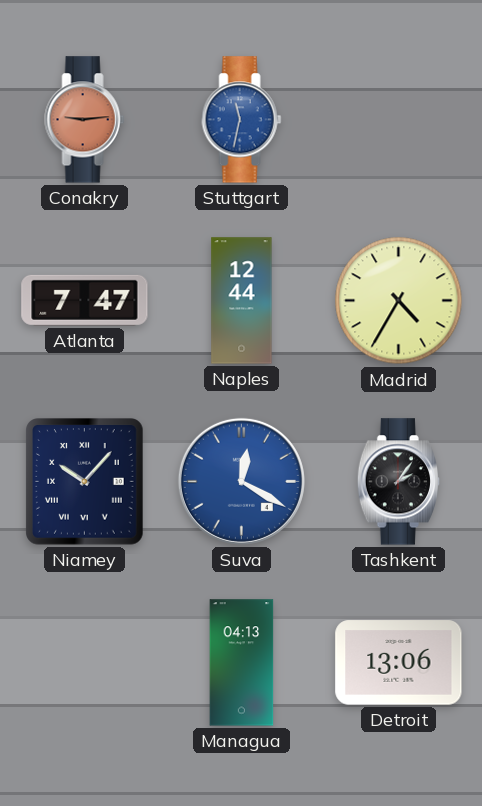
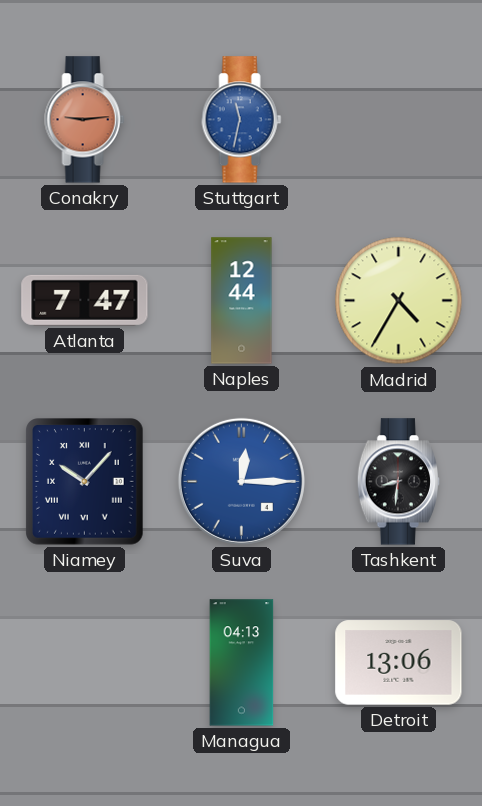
Suva: 12:20 -> 12:15 (241, 481)
Tashkent: 2:06 -> 8:31 (398, 482)
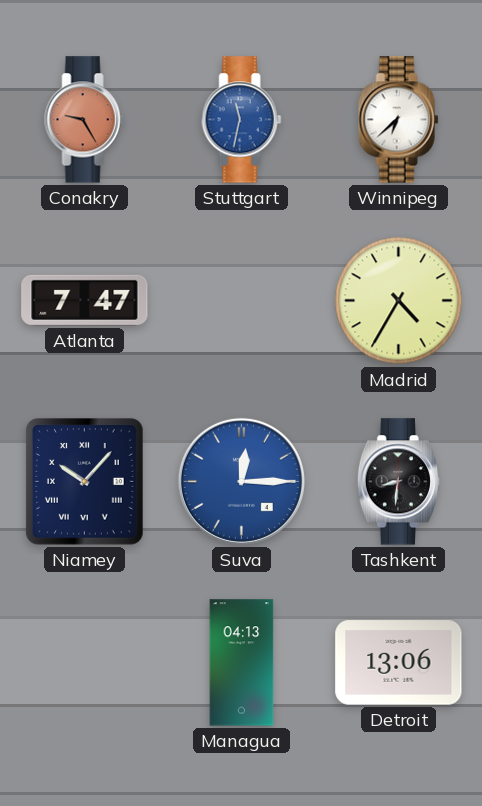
Conakry: 9:14 -> 9:25 (85, 120)
Winnipeg: none -> 6:38 (399, 120)
Naples: 12:44 -> none (242, 301)
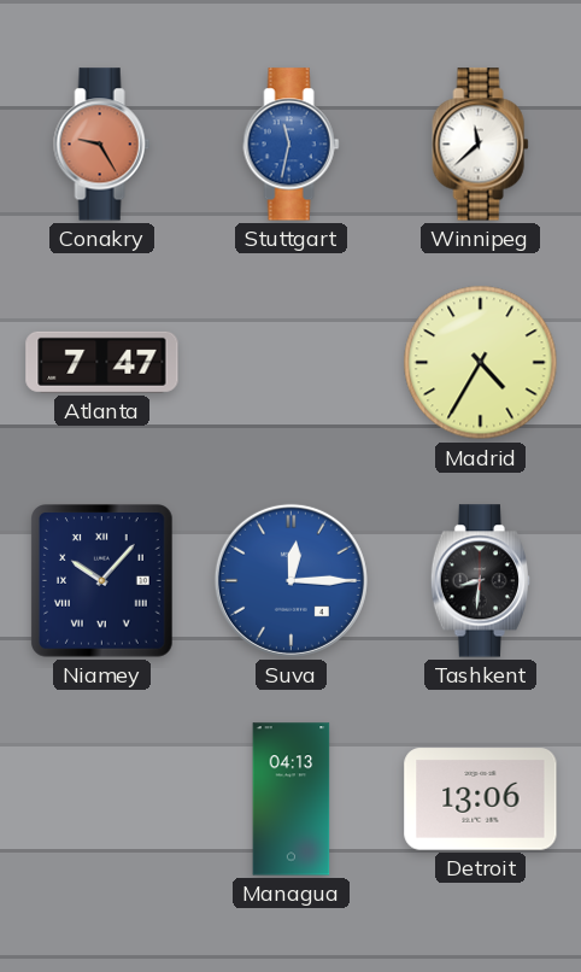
Winnipeg: 6:38 -> 11:38 (481, 145)
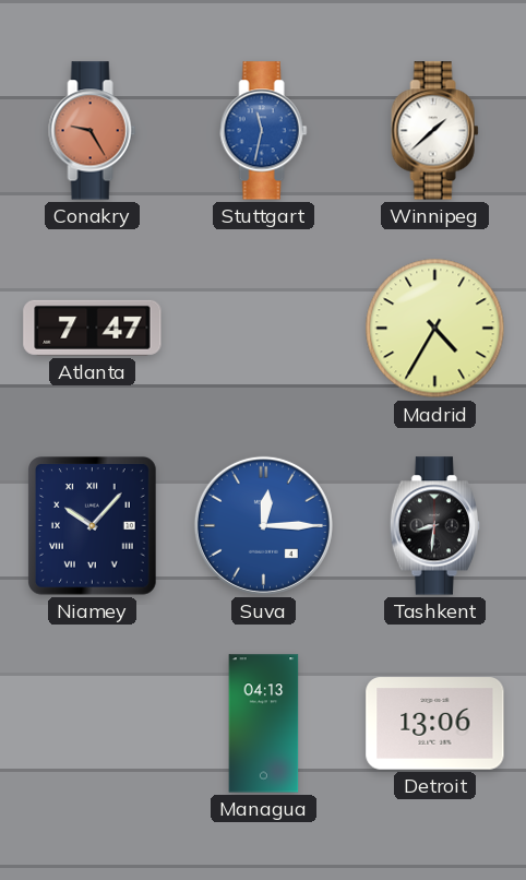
Winnipeg: 11:38 -> 1:38 (435, 131)
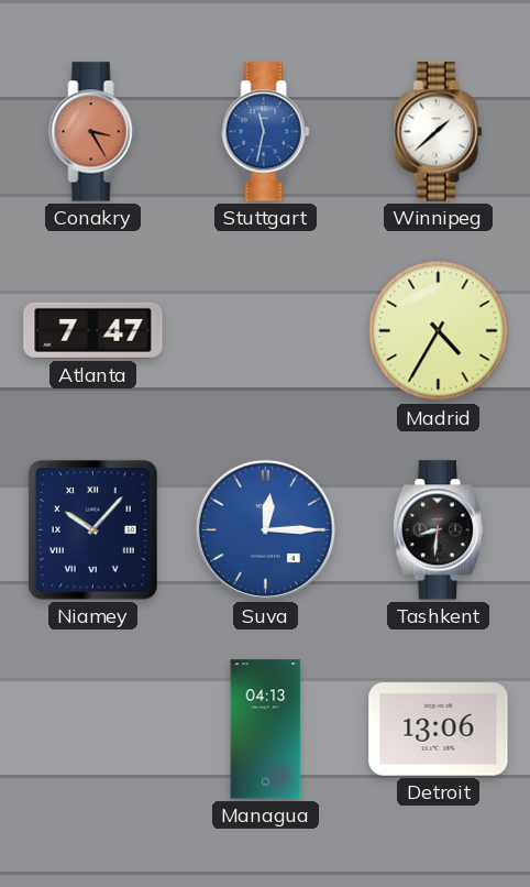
Conakry: 9:25 -> 3:25 (93, 132)
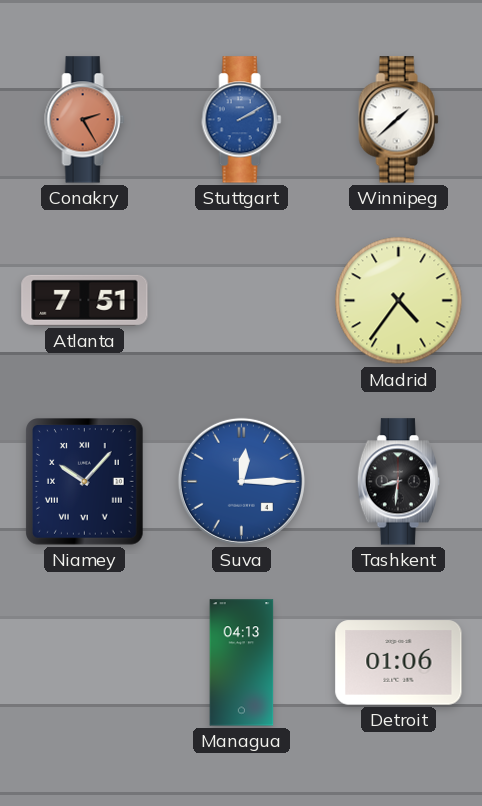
Conakry: 3:25 -> 2:25 (85, 120)
Stuttgart: 11:32 -> 2:10 (242, 120)
Atlanta: 7:47 -> 7:51 (85, 300)
Madrid: 4:35 -> 4:36 (399, 301)
Detroit: 13:06 -> 01:06 (399, 663)
